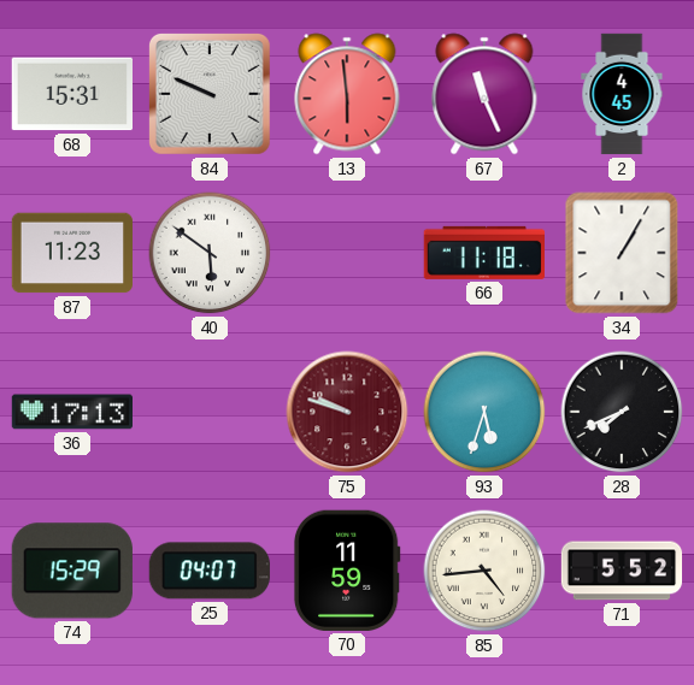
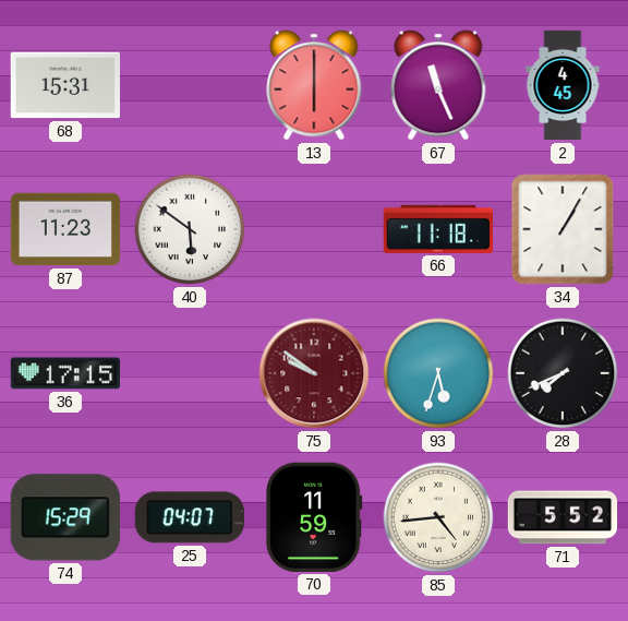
84: 9:49 -> none (210, 94)
13: 5:59 -> 6:00 (314, 85)
36: 17:13 -> 17:15 (64, 373)
75: 9:48 -> 9:51 (314, 373)
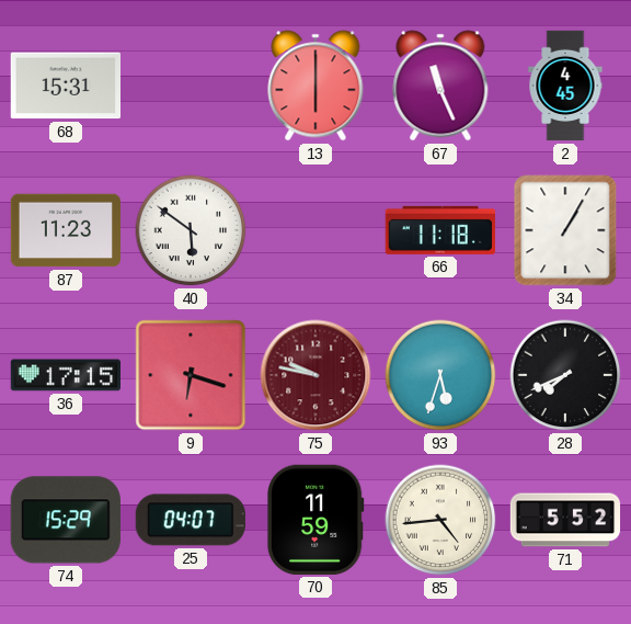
9: none -> 6:18 (191, 375)
75: 9:51 -> 9:47 (315, 375)
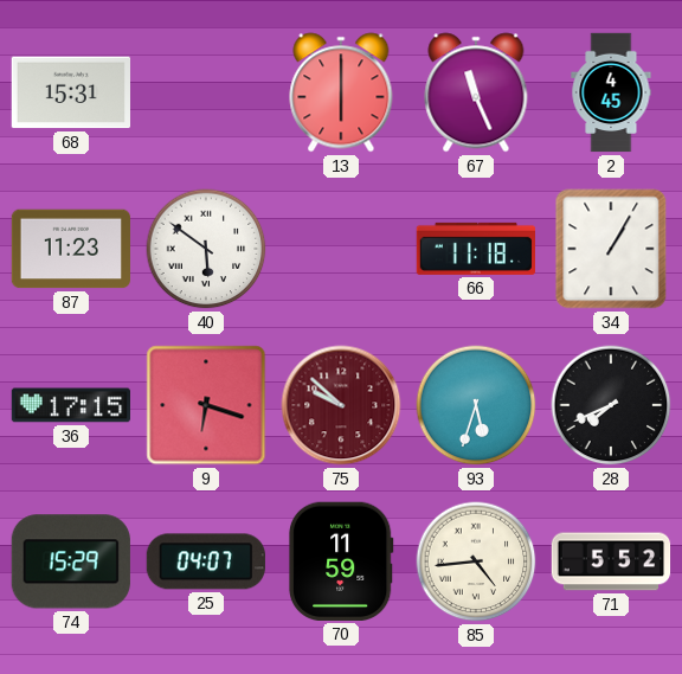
75: 9:47 -> 9:52 (341, 405)
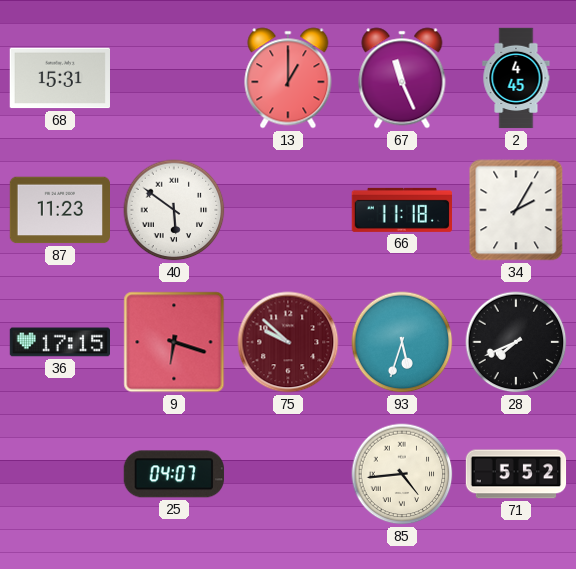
13: 6:00 -> 1:00 (288, 78)
34: 1:05 -> 2:05 (516, 210)
74: 15:29 -> none (71, 561)
70: 11:59 -> none (341, 561)
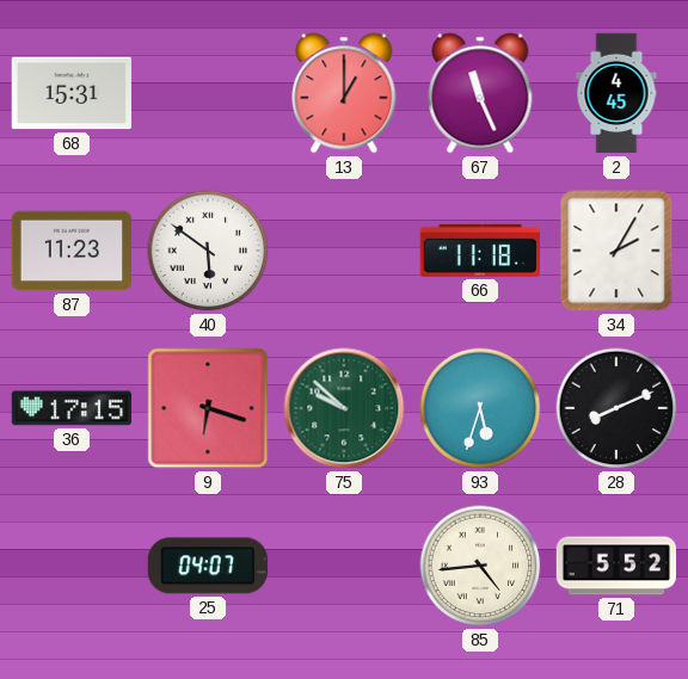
75 dial: burgundy -> green (344, 408)
28: 7:41 -> 8:11 (616, 408)
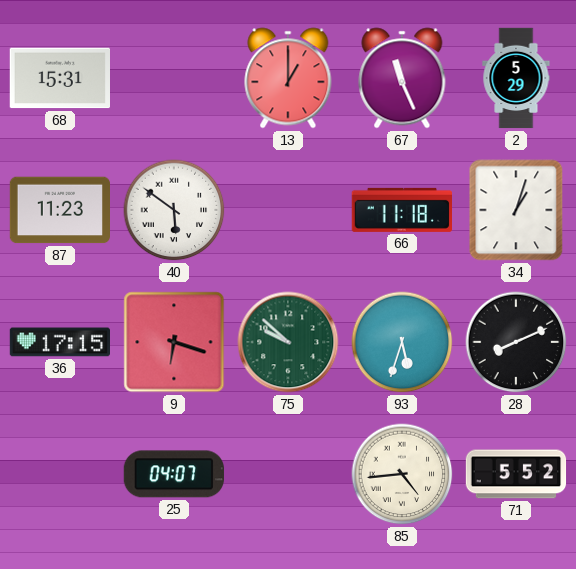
2: 4:45 -> 5:29 (516, 78)
34: 2:05 -> 1:03 (516, 210)
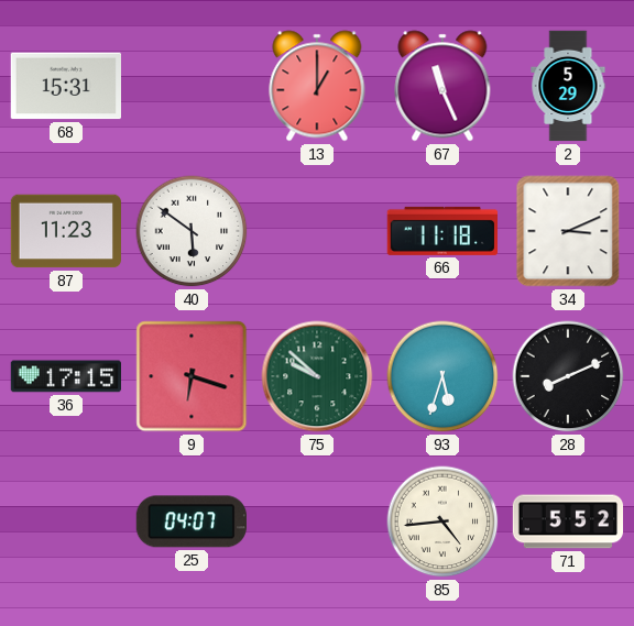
34: 1:03 -> 3:11 (568, 231)
